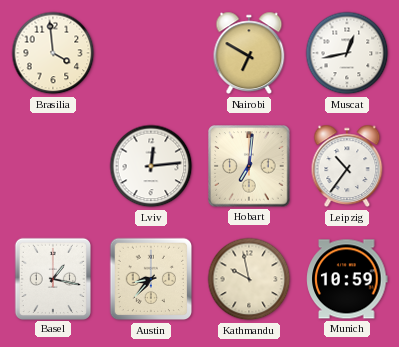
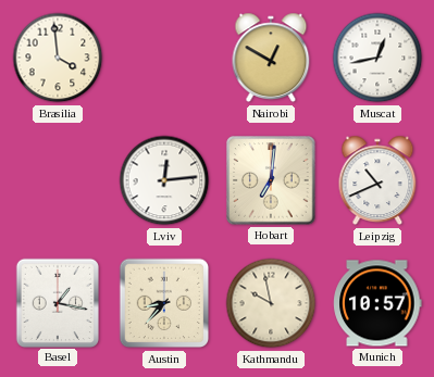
Nairobi: 6:50 -> 12:50 (271, 58)
Leipzig: 10:36 -> 10:41 (377, 180)
Munich: 10:59 -> 10:57 (377, 303)
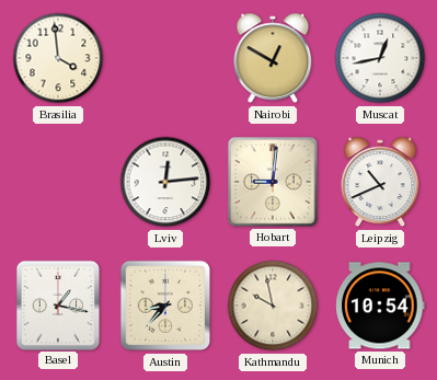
Hobart: 7:01 -> 9:01 (273, 182)
Munich: 10:57 -> 10:54 (380, 306)
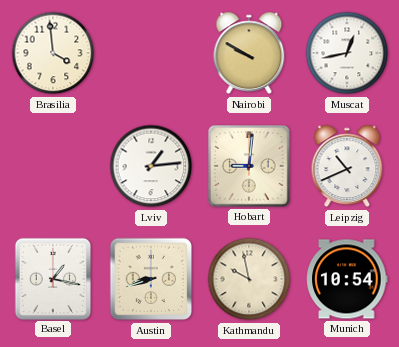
Nairobi: 12:50 -> 9:50 (249, 53)
Lviv: 12:14 -> 1:14 (151, 166)
Austin: 8:37 -> 8:42 (151, 279)
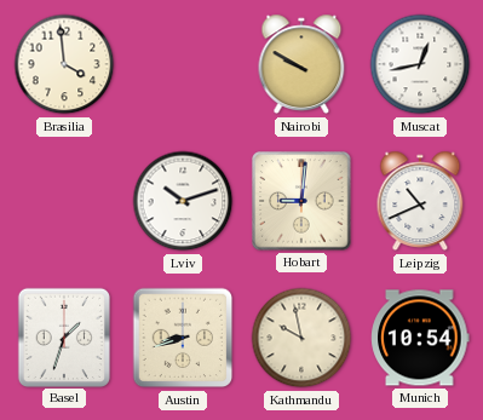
Lviv: 1:14 -> 10:12 (183, 201)
Basel: 1:17 -> 1:33 (63, 336)
